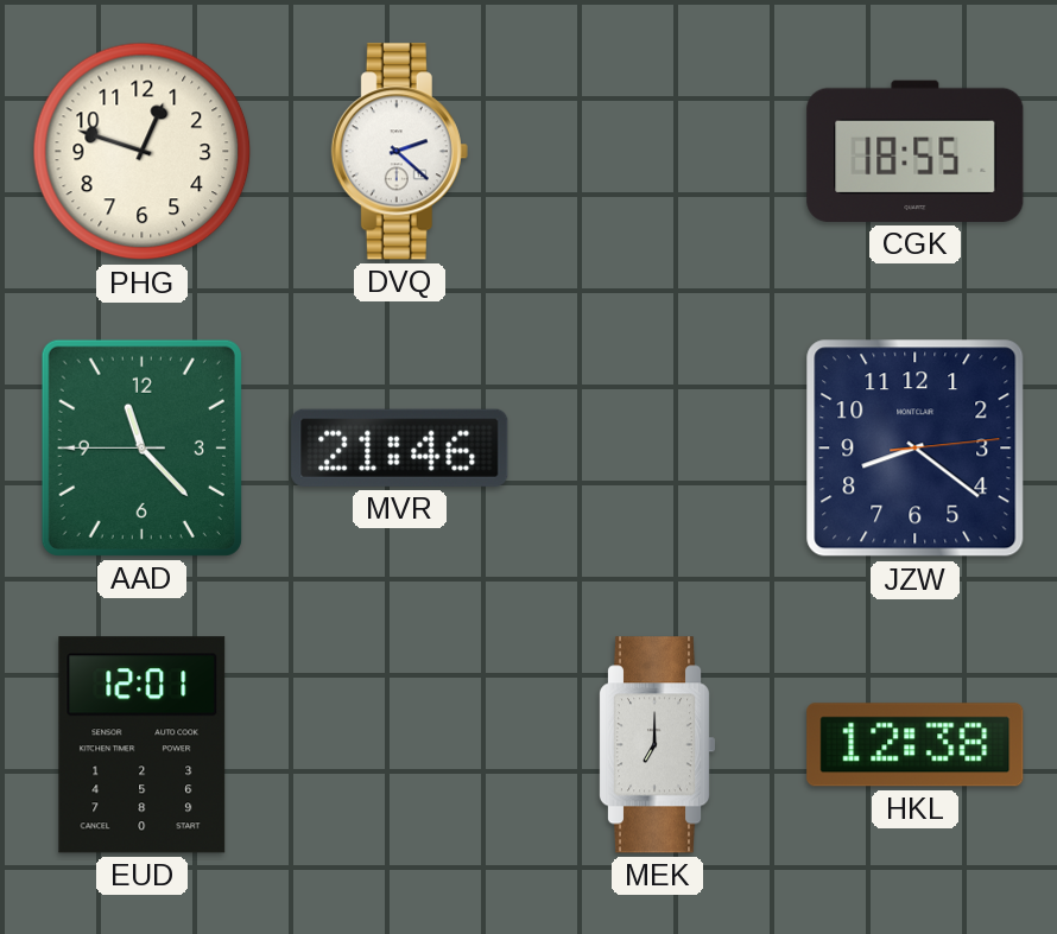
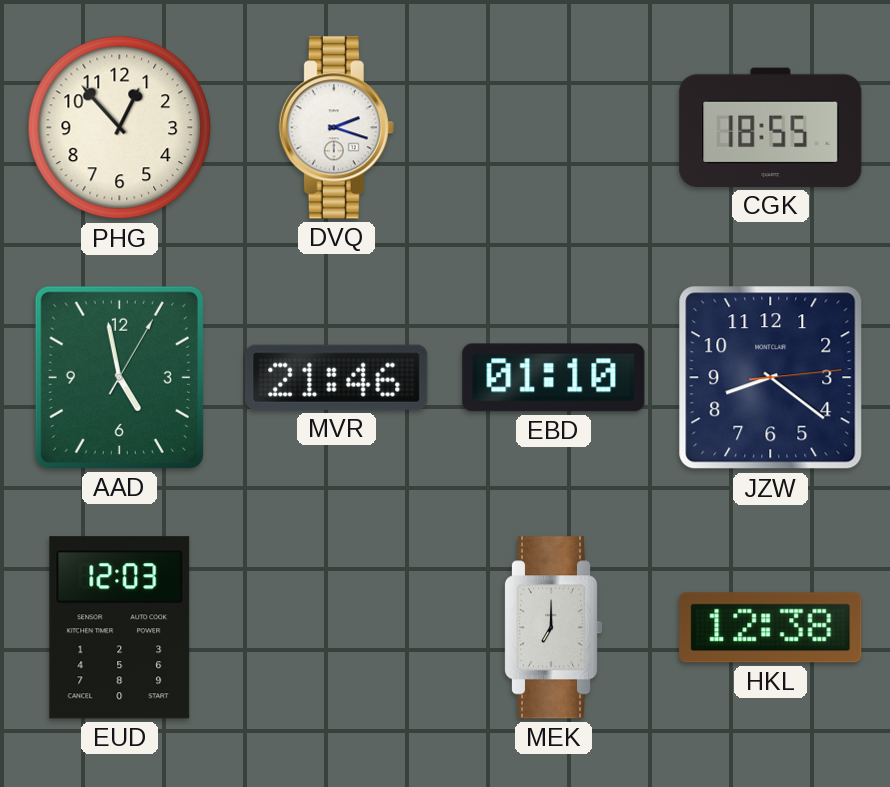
PHG: 12:48 -> 12:53 (120, 128)
DVQ: 2:22 -> 2:18 (336, 128)
AAD: 11:22 -> 4:58 (119, 377)
EBD: none -> 01:10 (554, 378)
EUD: 12:01 -> 12:03 (120, 628)
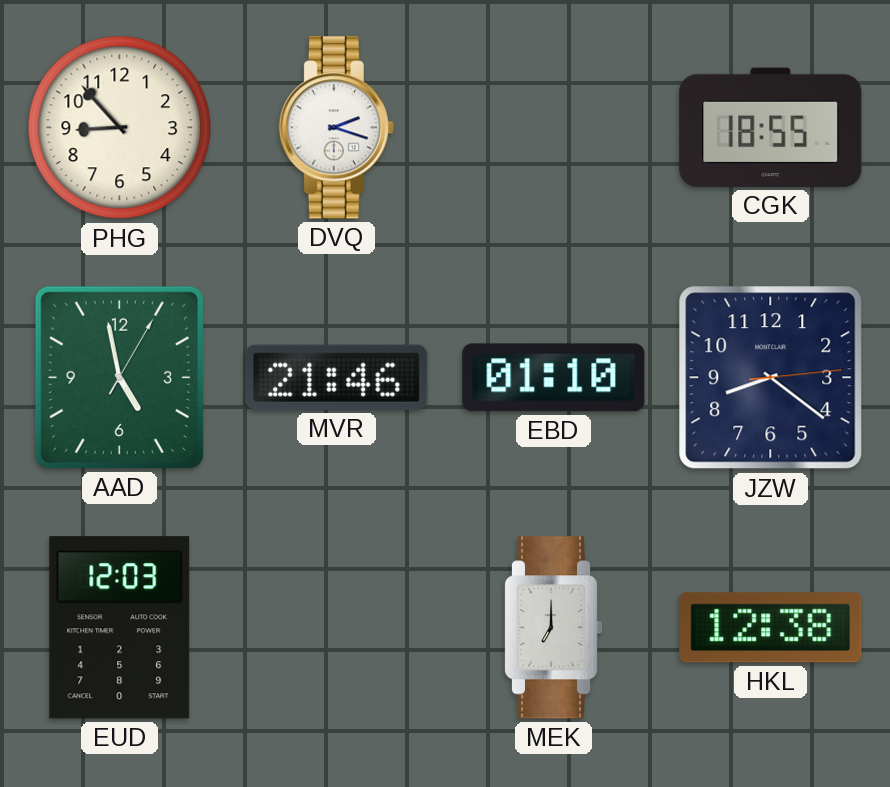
PHG: 12:53 -> 8:53 (120, 128)
